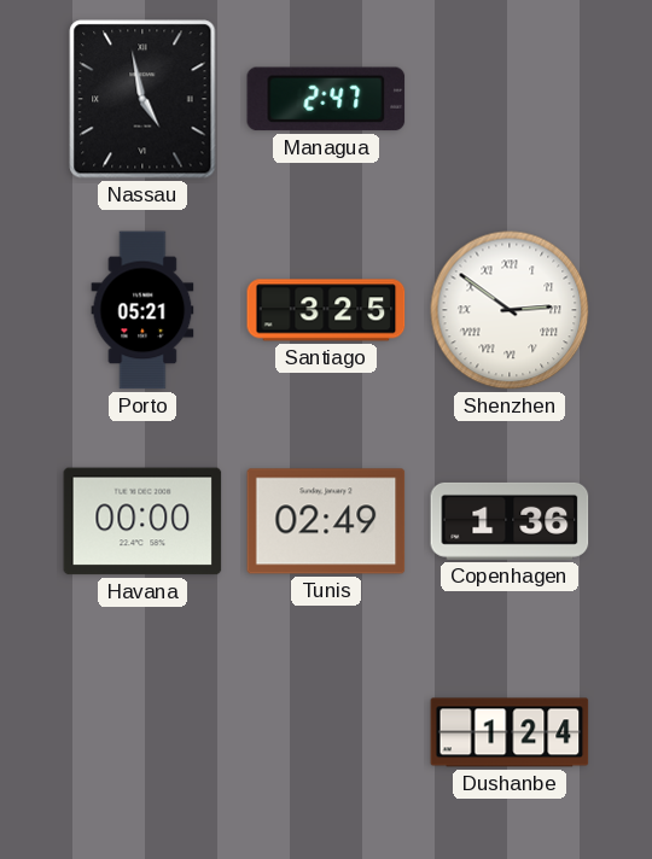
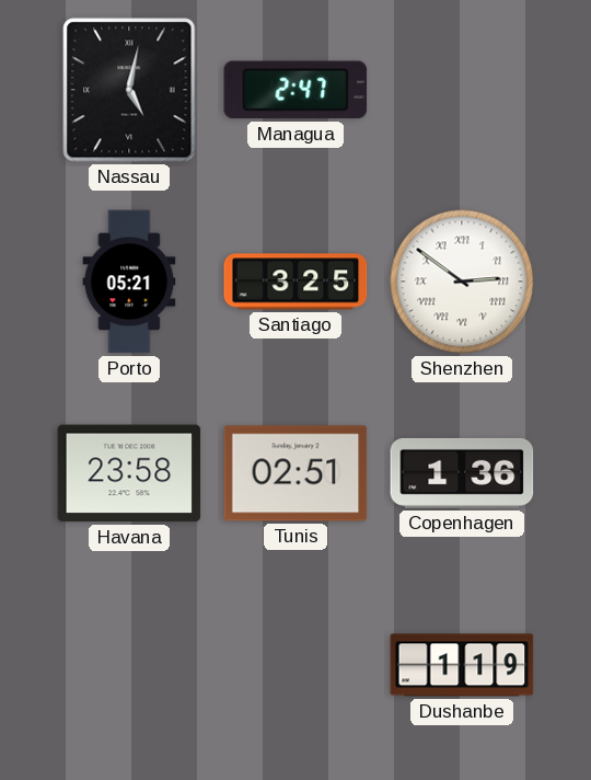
Nassau: 4:58 -> 5:02 (129, 90)
Havana: 00:00 -> 23:58 (129, 473)
Tunis: 02:49 -> 02:51 (296, 473)
Dushanbe: 1:24 -> 1:19 (462, 665)
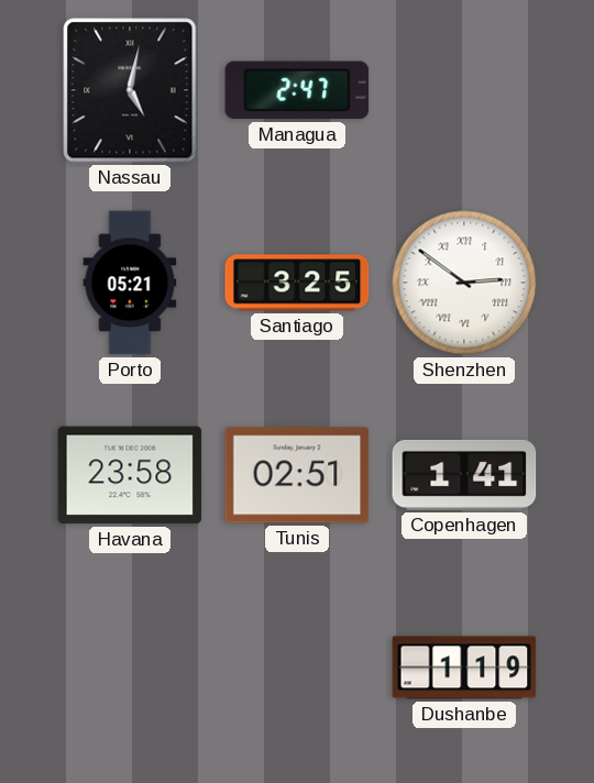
Copenhagen: 1:36 -> 1:41 (464, 475)
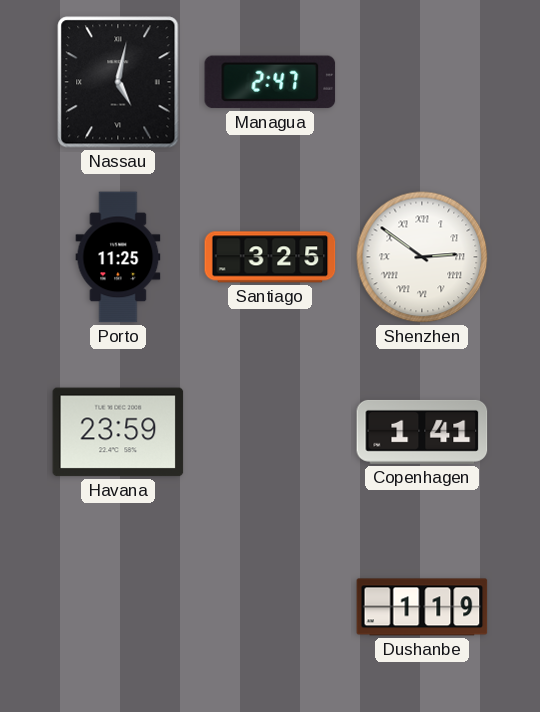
Porto: 05:21 -> 11:25 (118, 257)
Havana: 23:58 -> 23:59 (118, 432)
Tunis: 02:51 -> none (297, 475)
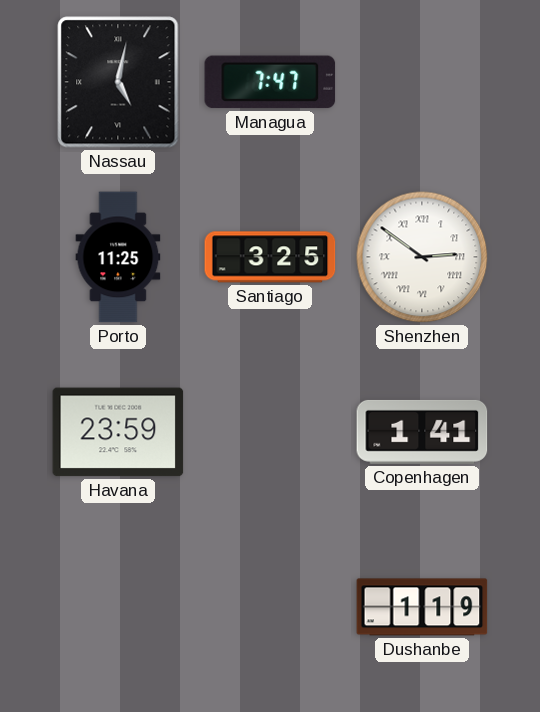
Managua: 2:47 -> 7:47 (270, 82)
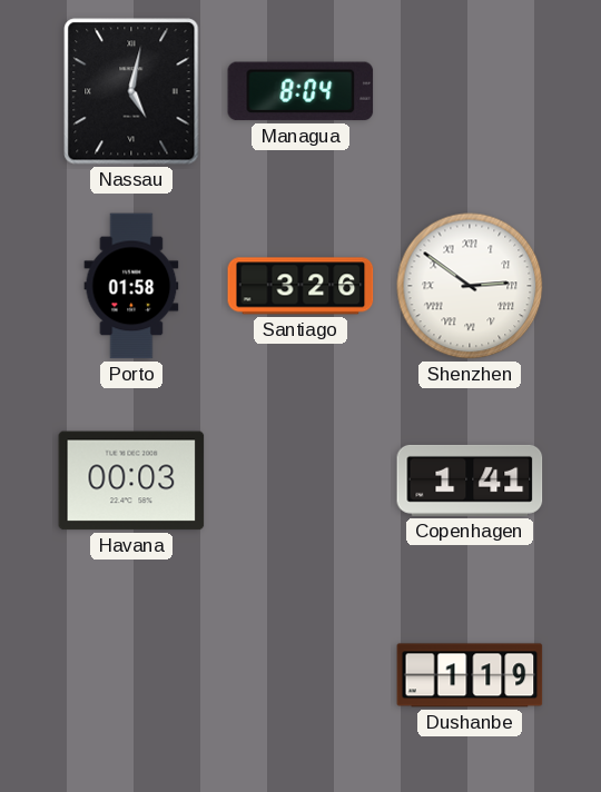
Managua: 7:47 -> 8:04 (300, 91)
Porto: 11:25 -> 01:58 (131, 286)
Santiago: 3:25 -> 3:26 (300, 286)
Havana: 23:59 -> 00:03 (131, 481)
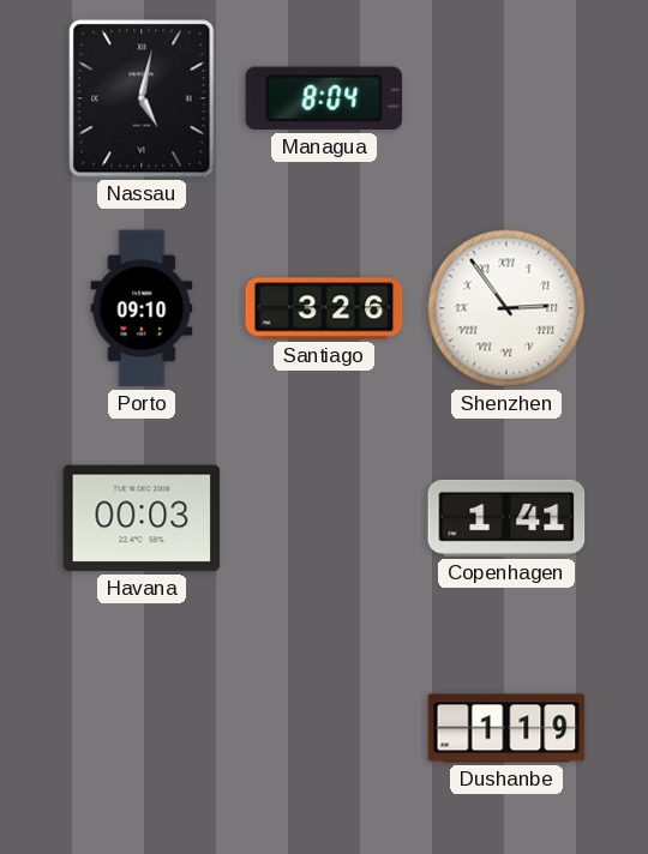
Porto: 01:58 -> 09:10 (142, 308)
Shenzhen: 2:51 -> 2:54 (506, 308)
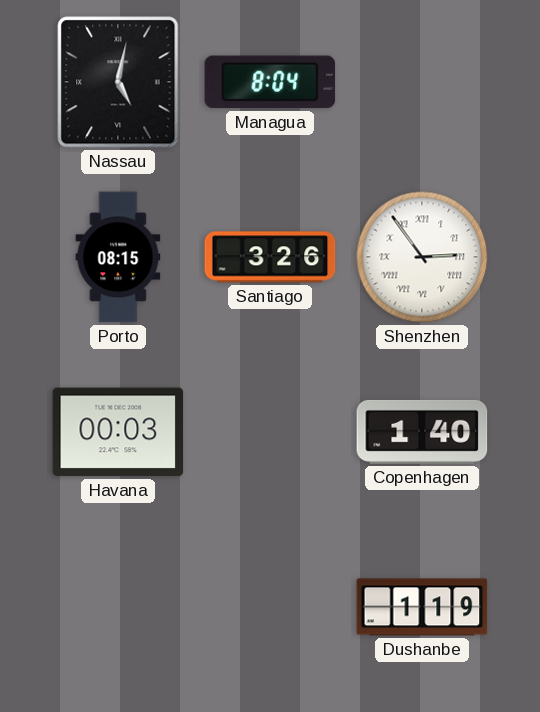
Porto: 09:10 -> 08:15 (118, 257)
Copenhagen: 1:41 -> 1:40 (422, 432)
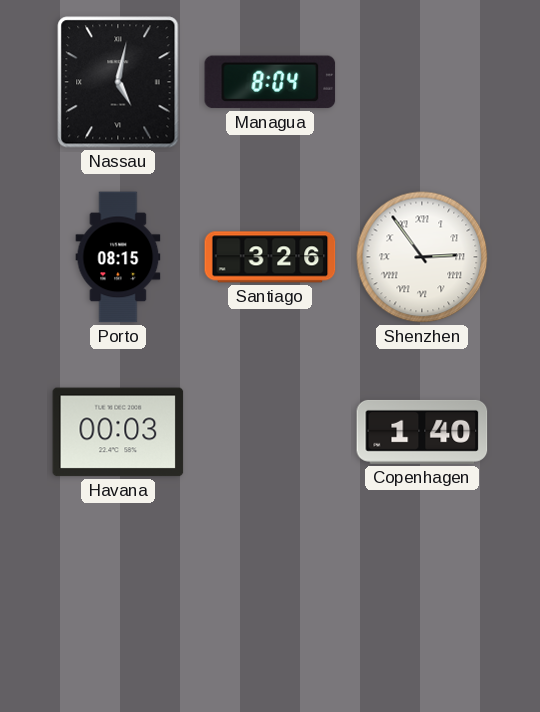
Dushanbe: 1:19 -> none (422, 607)
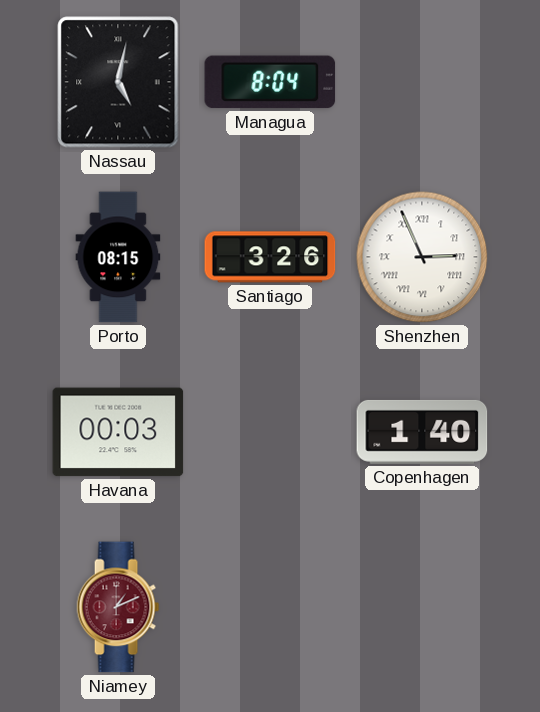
Shenzhen: 2:54 -> 2:56 (422, 257)
Niamey: none -> 1:11 (118, 607)
